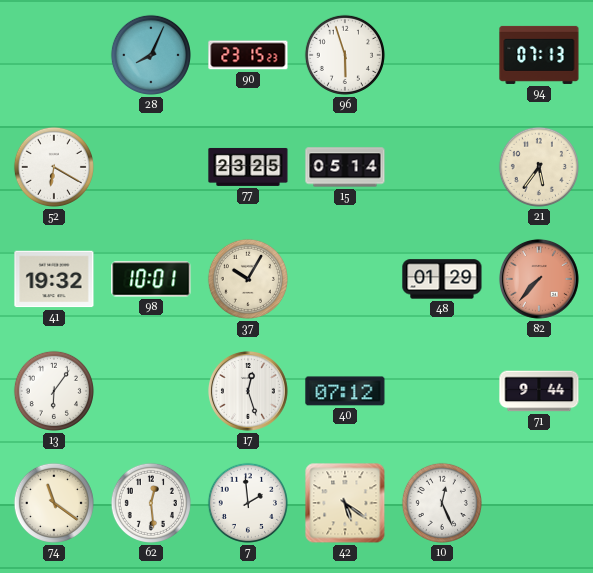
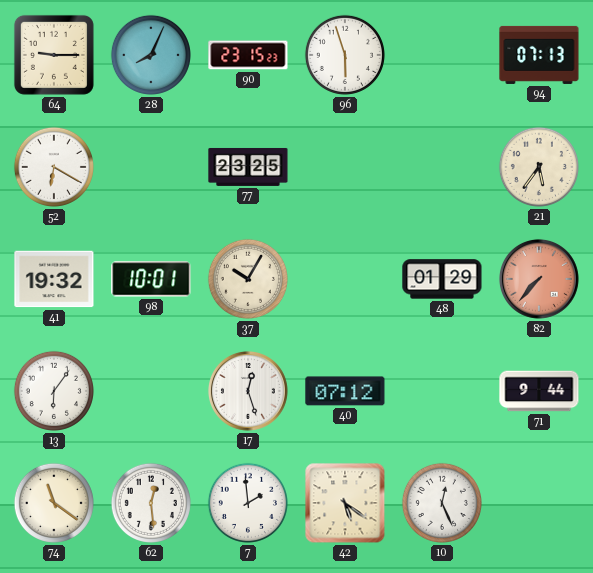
64: none -> 9:15 (54, 55)
15: 05:14 -> none (345, 167)
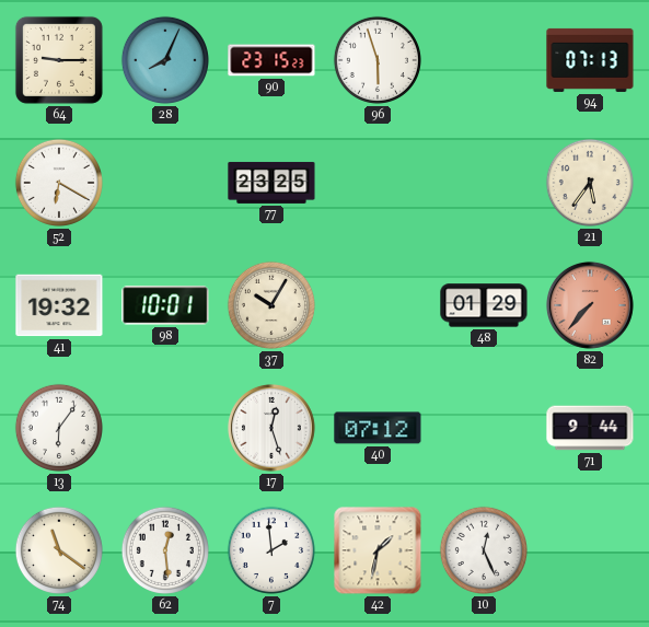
42: 5:21 -> 1:32 (378, 550)
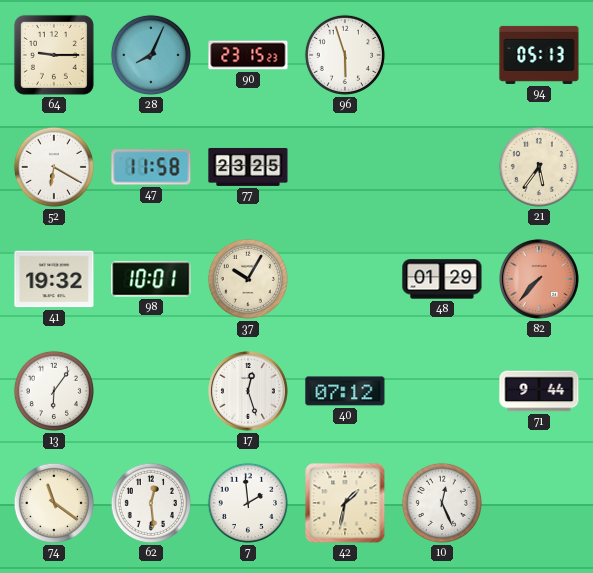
94: 07:13 -> 05:13 (539, 55)
47: none -> 11:58 (151, 167)
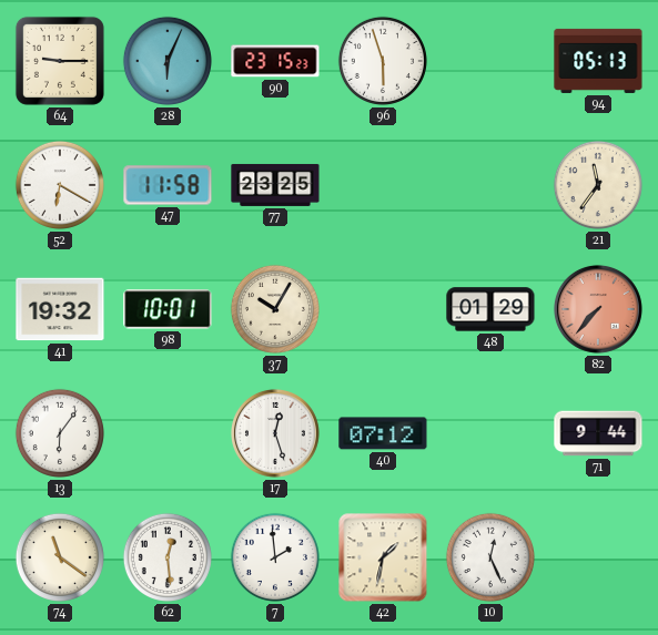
28: 8:04 -> 6:04 (168, 61)
21: 5:36 -> 11:36 (598, 185)
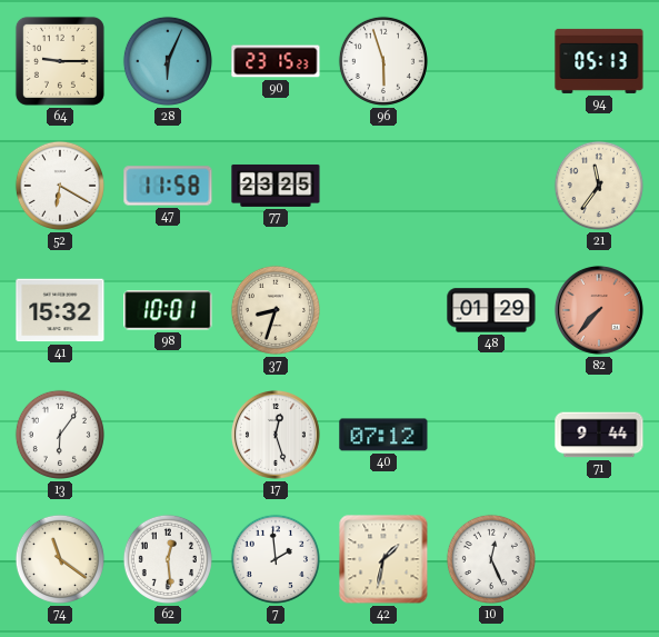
41: 19:32 -> 15:32 (60, 310)
37: 10:05 -> 8:33 (276, 310)
